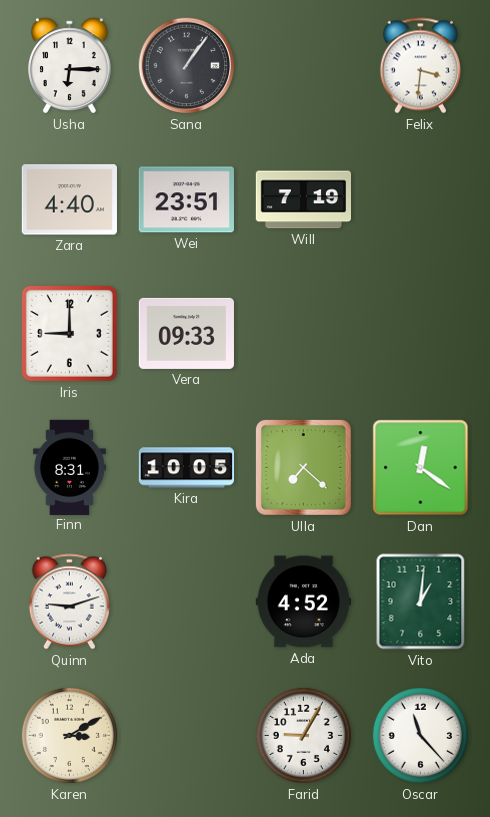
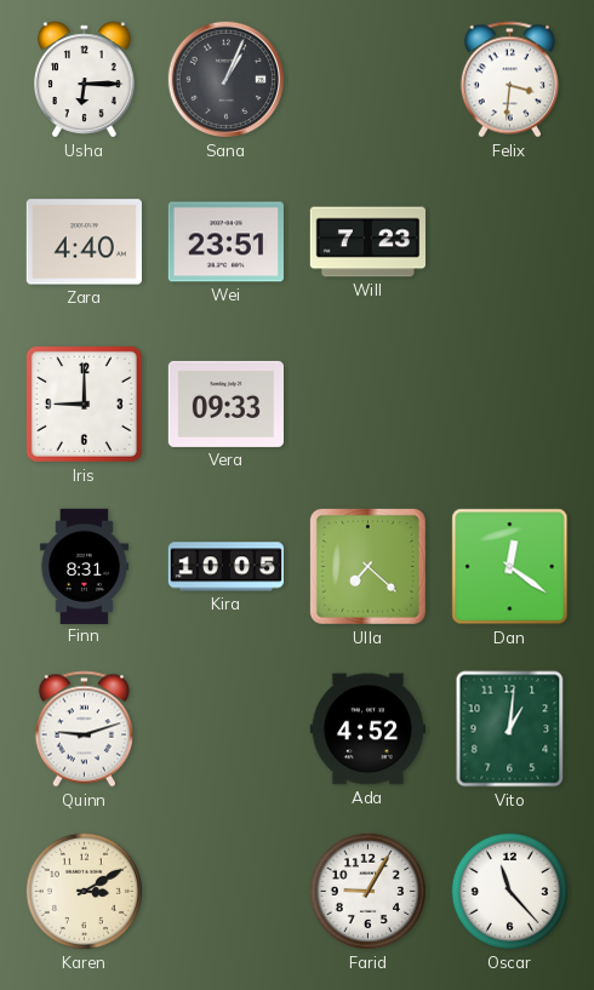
Sana: 1:06 -> 1:04 (227, 80)
Will: 7:19 -> 7:23 (367, 242)
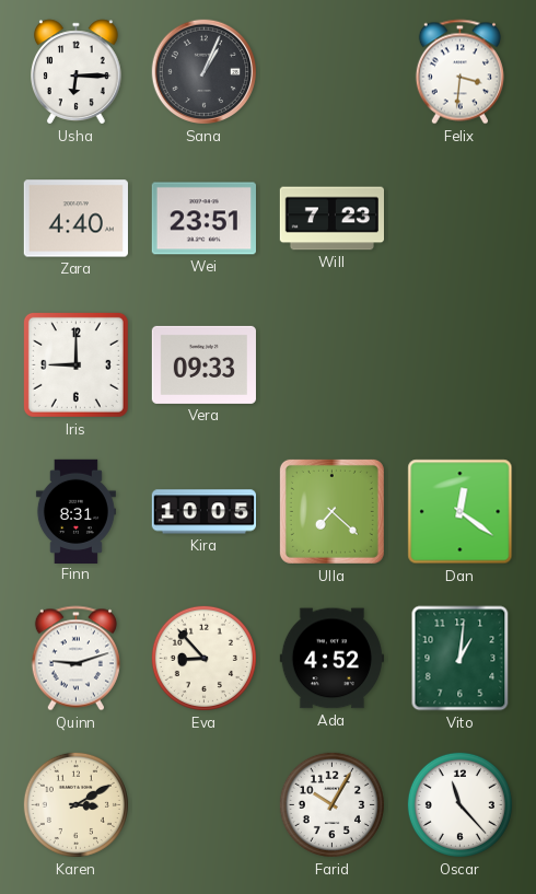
Eva: none -> 8:53 (203, 658)
Farid: 9:05 -> 10:05 (331, 804)
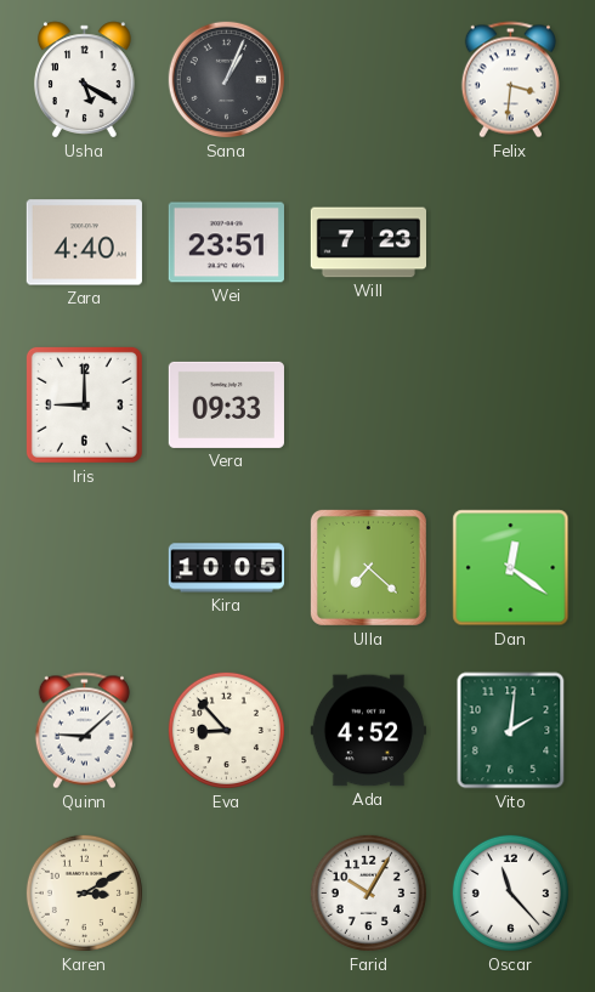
Usha: 6:15 -> 5:20 (85, 80)
Finn: 8:31 -> none (75, 511)
Quinn: 9:12 -> 9:08 (84, 731)
Vito: 1:01 -> 2:01 (511, 731)
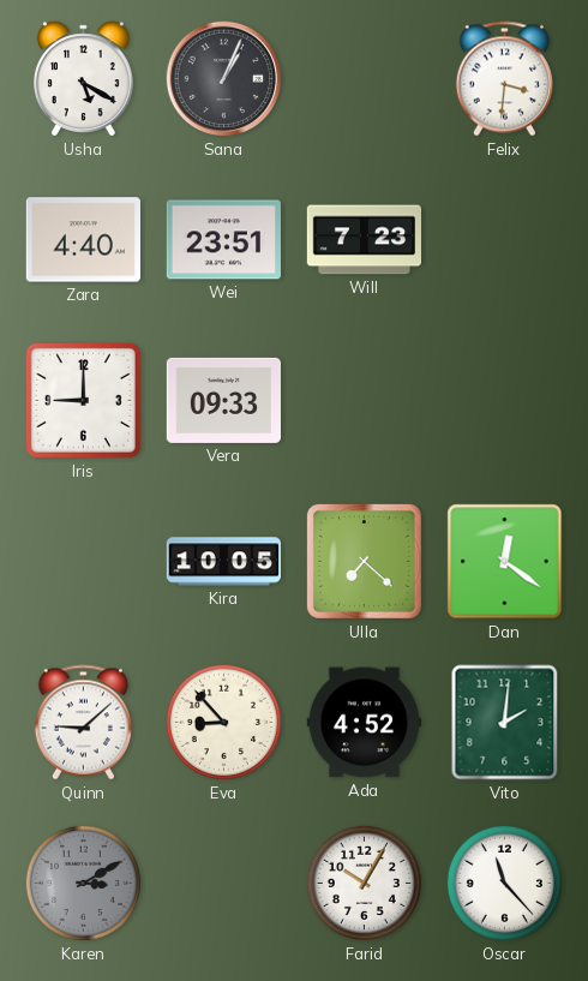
Karen dial: cream -> grey (83, 883)
